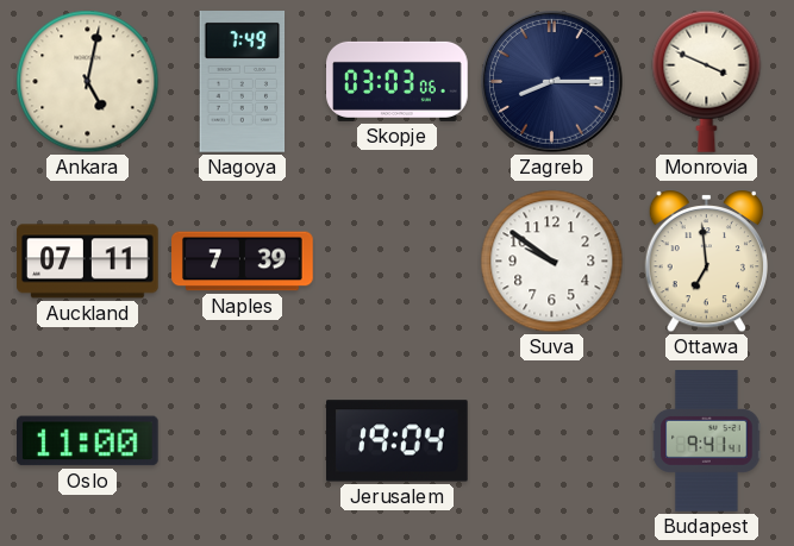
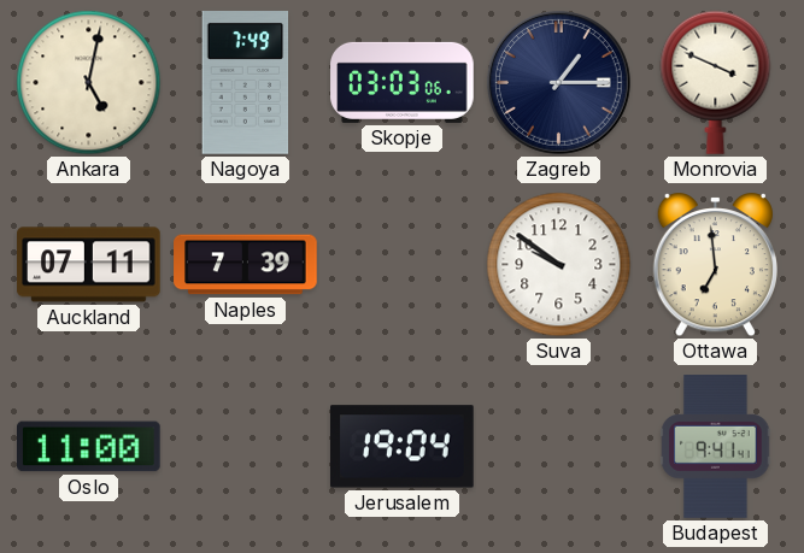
Zagreb: 8:15 -> 1:15 (559, 83)
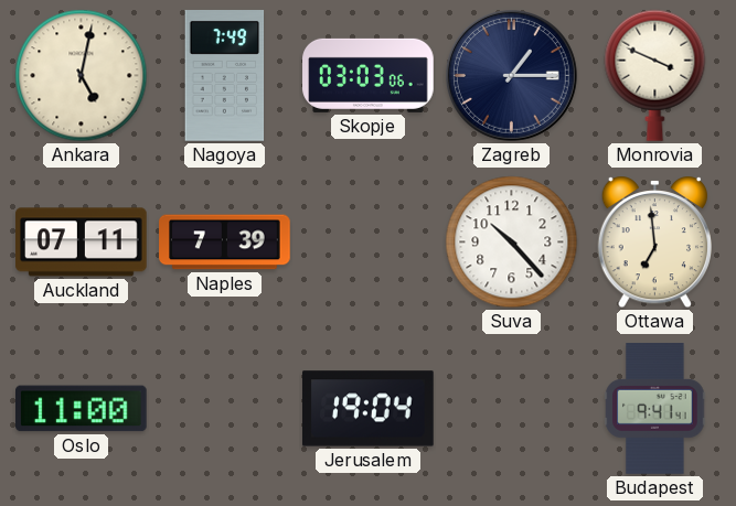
Suva: 9:51 -> 10:23 (512, 243)
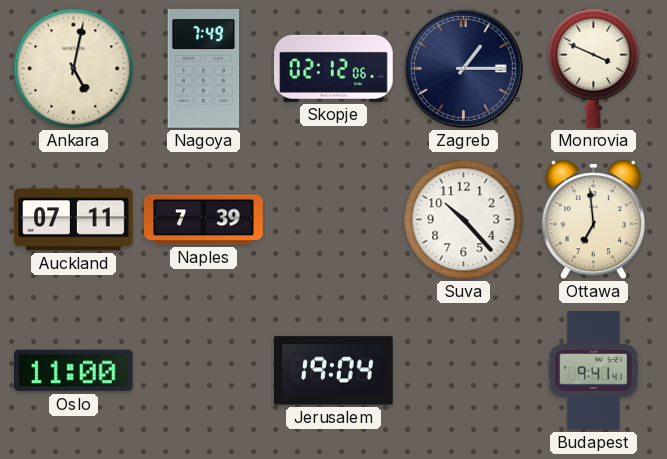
Skopje: 03:03 -> 02:12 (334, 68)
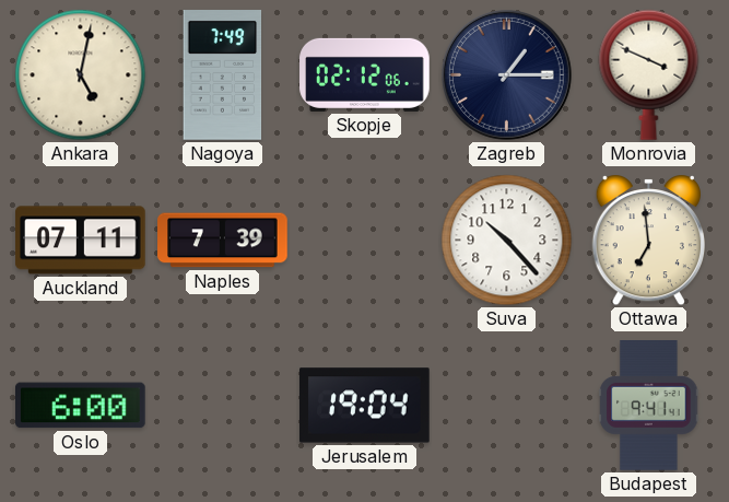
Oslo: 11:00 -> 6:00 (81, 406)
